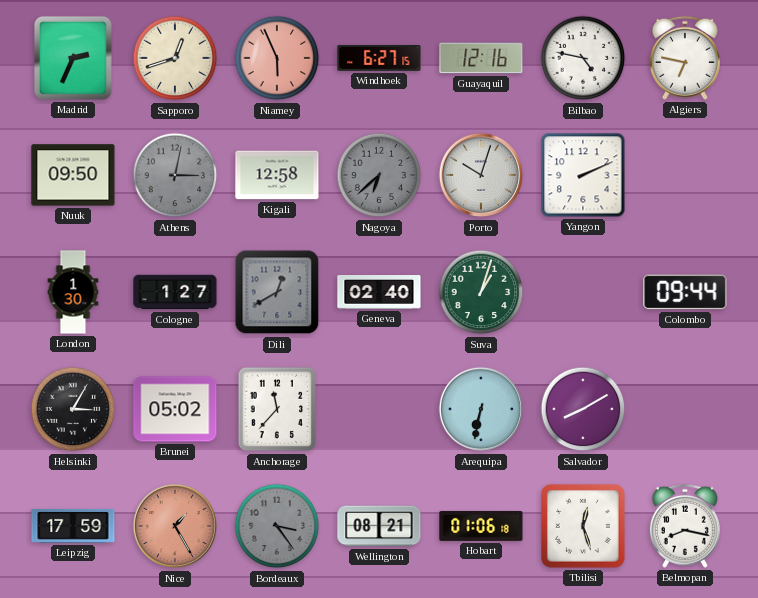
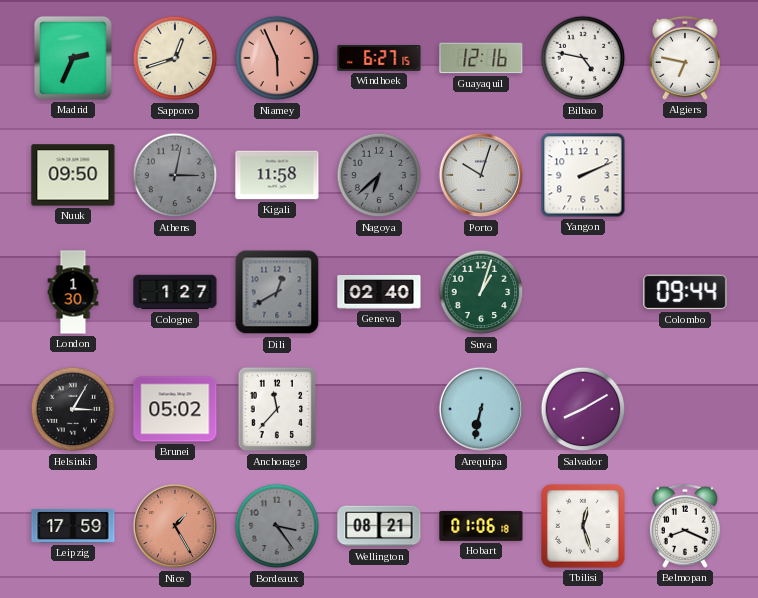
Kigali: 12:58 -> 11:58 (277, 175)
Belmopan: 8:17 -> 8:19 (685, 526)
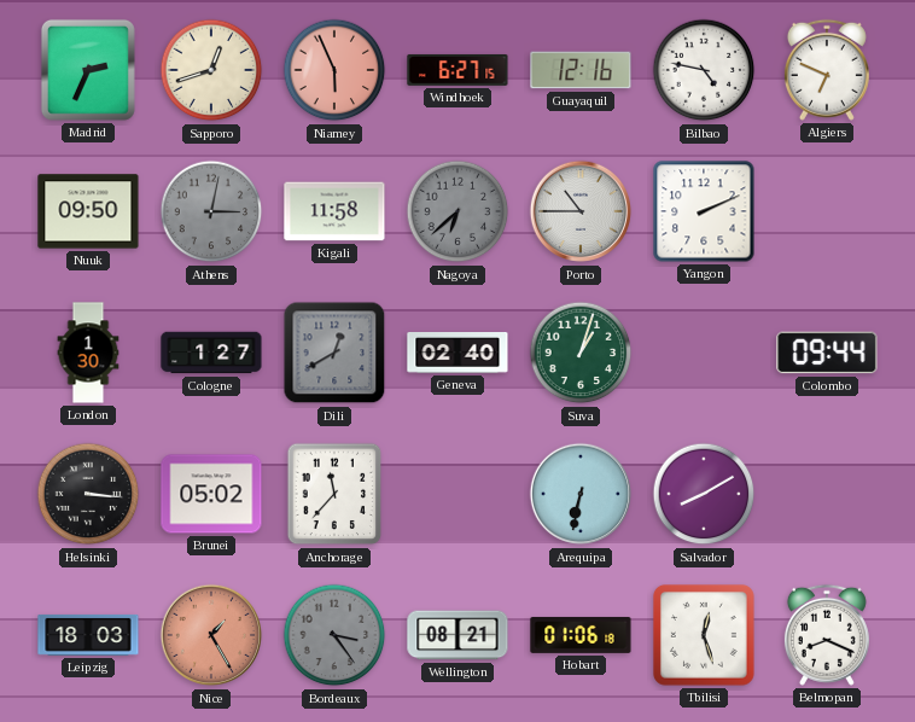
Algiers: 6:47 -> 6:49 (827, 70)
Porto: 10:03 -> 10:45 (581, 211)
Helsinki: 3:05 -> 3:16 (88, 494)
Leipzig: 17:59 -> 18:03 (88, 635)
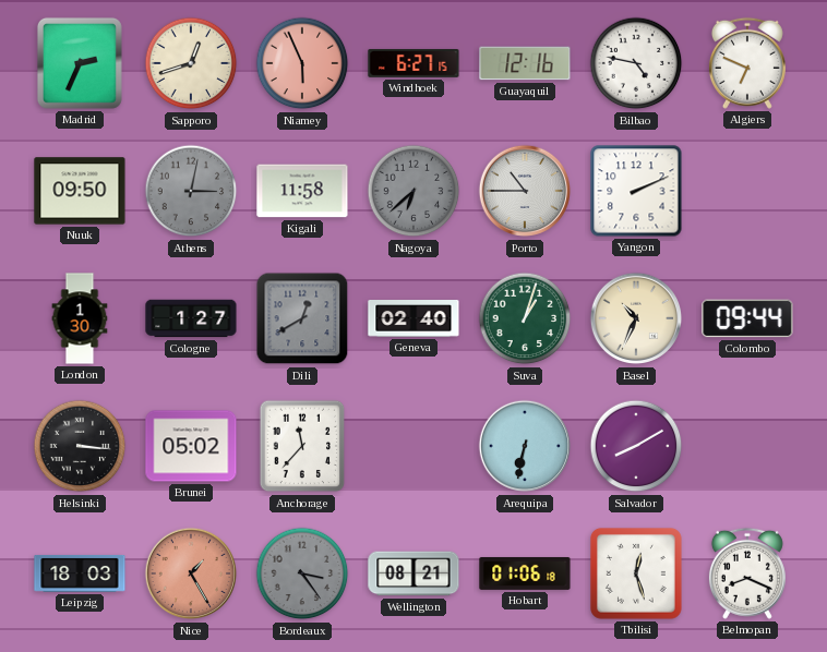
Basel: none -> 10:34 (636, 318)
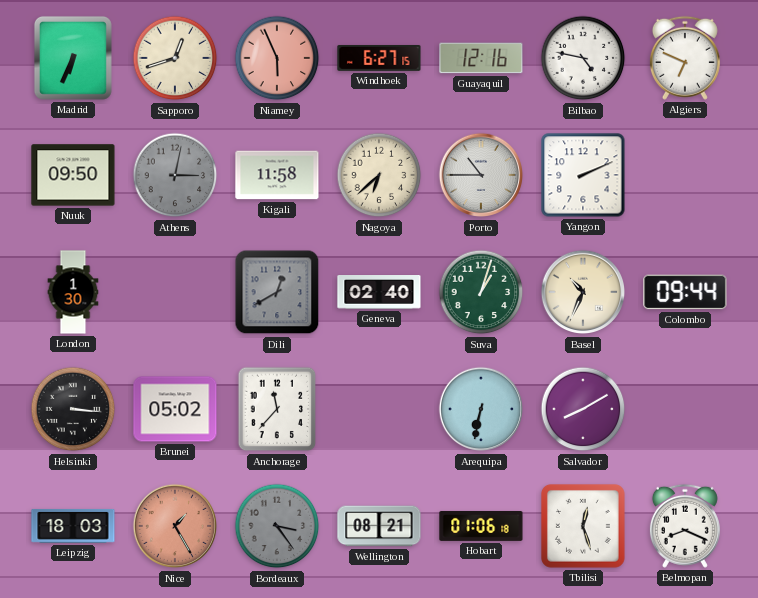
Madrid: 2:34 -> 6:34 (73, 58)
Nagoya dial: grey -> cream (379, 175)
Cologne: 1:27 -> none (191, 318)
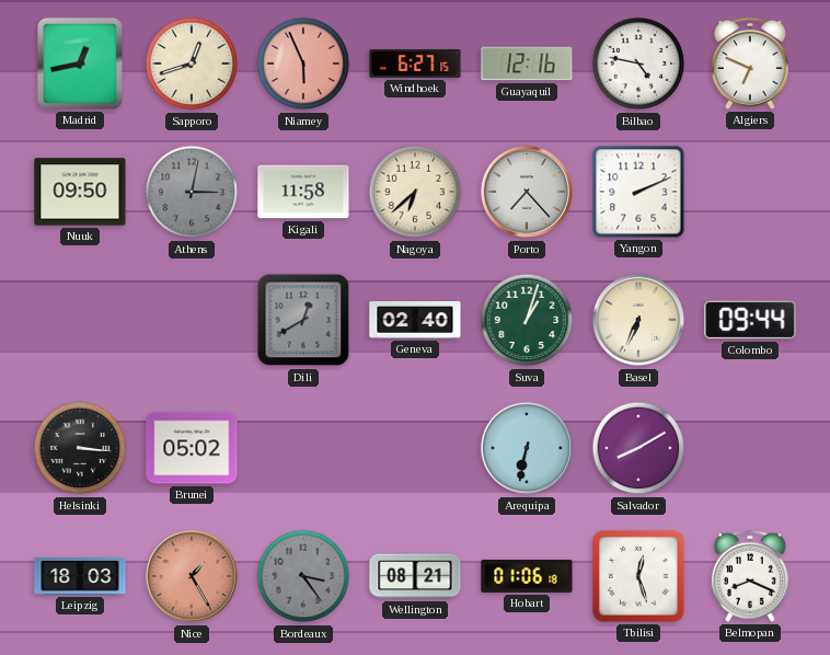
Madrid: 6:34 -> 12:43 (80, 64)
Porto: 10:45 -> 7:23 (527, 192)
London: 1:30 -> none (73, 292)
Basel: 10:34 -> 6:34 (638, 320)
Anchorage: 11:37 -> none (277, 409)
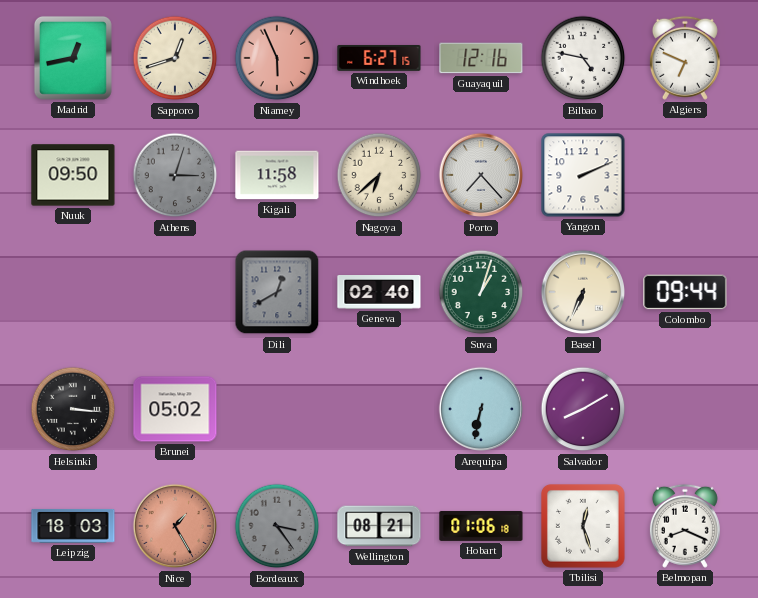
Athens: 3:02 -> 3:03 (175, 175)
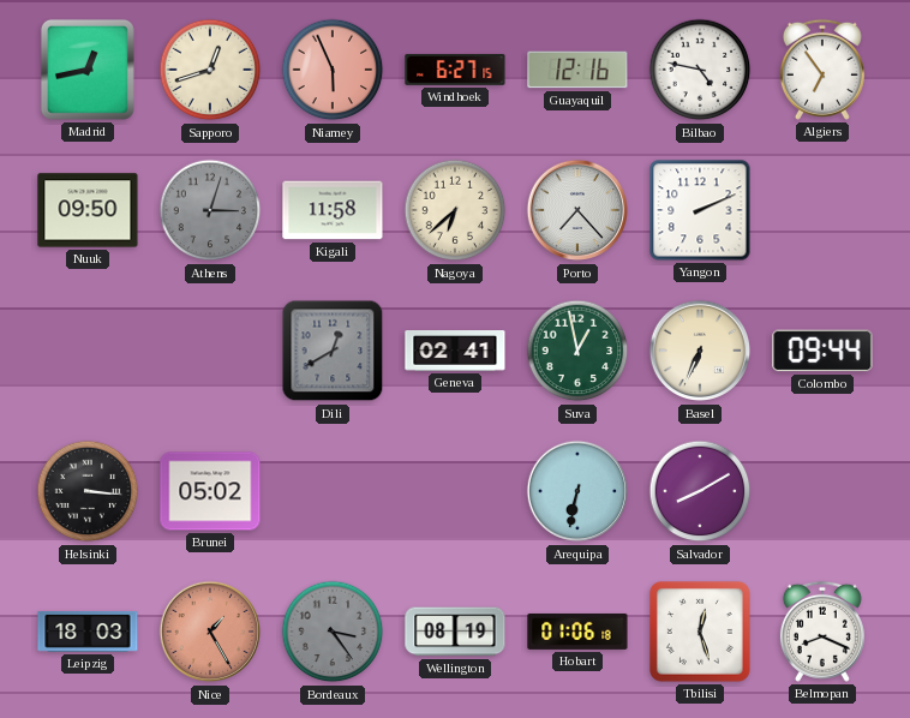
Algiers: 6:49 -> 6:54 (822, 70)
Geneva: 02:40 -> 02:41 (455, 352)
Suva: 1:03 -> 12:58 (577, 351)
Wellington: 08:21 -> 08:19 (455, 632)
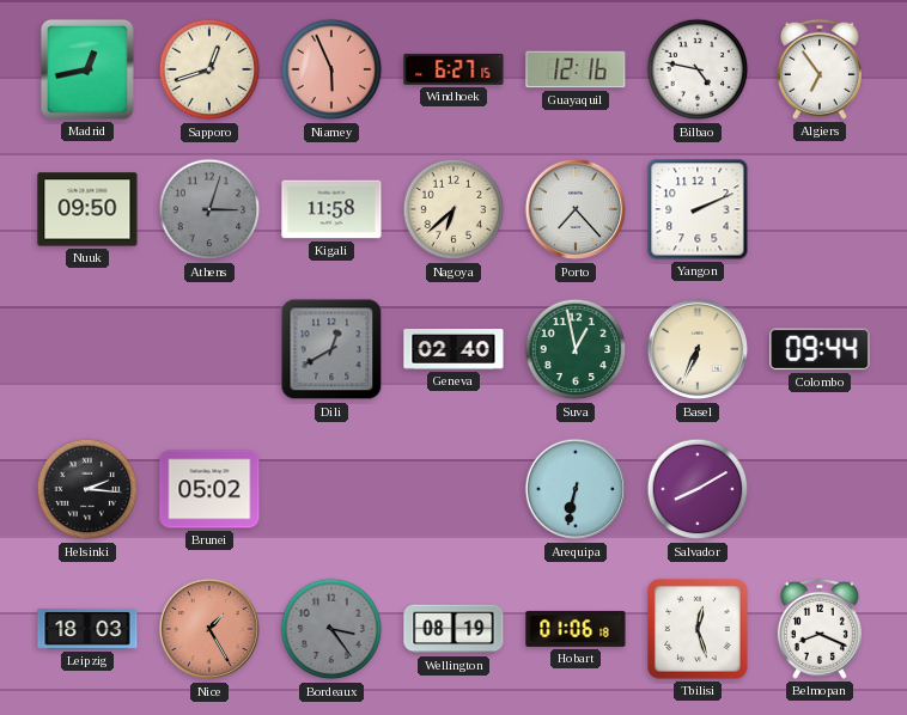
Geneva: 02:41 -> 02:40 (453, 350)
Helsinki: 3:16 -> 2:16 (87, 489)
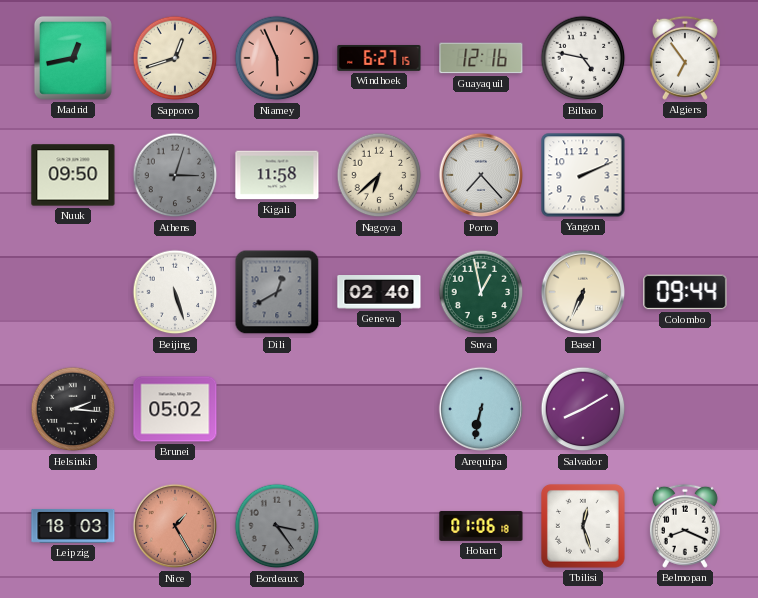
Beijing: none -> 5:27 (175, 292)
Wellington: 08:19 -> none (453, 629)
